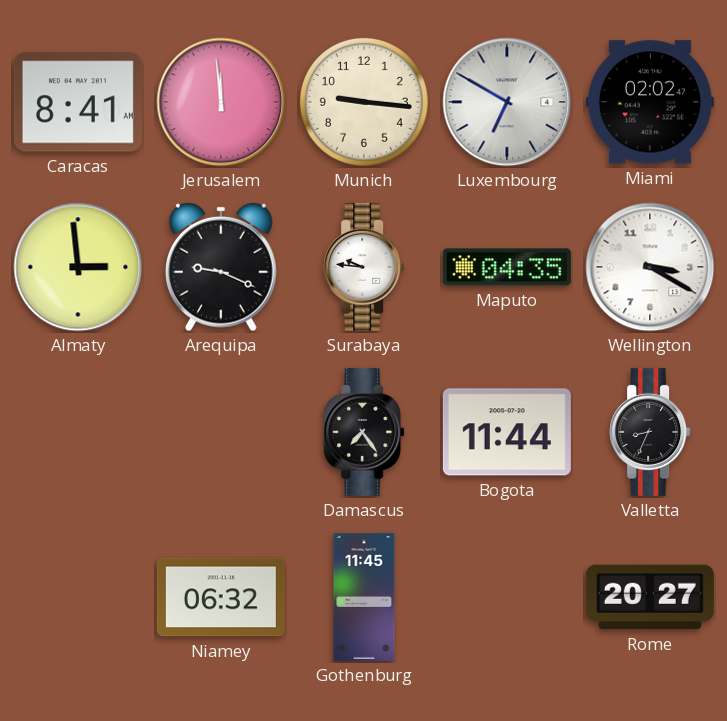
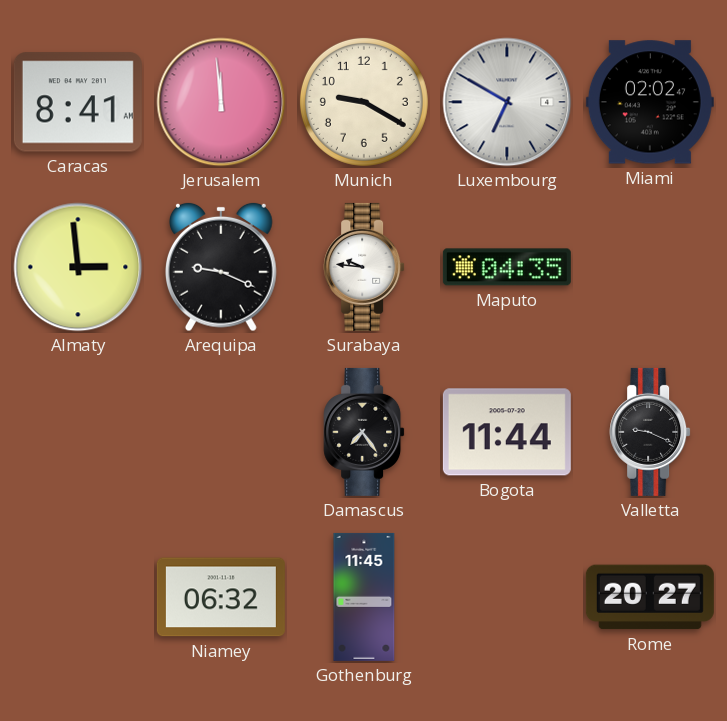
Munich: 9:16 -> 9:20 (364, 102)
Wellington: 3:20 -> none (650, 267)
Valletta: 8:34 -> 9:19 (650, 432)
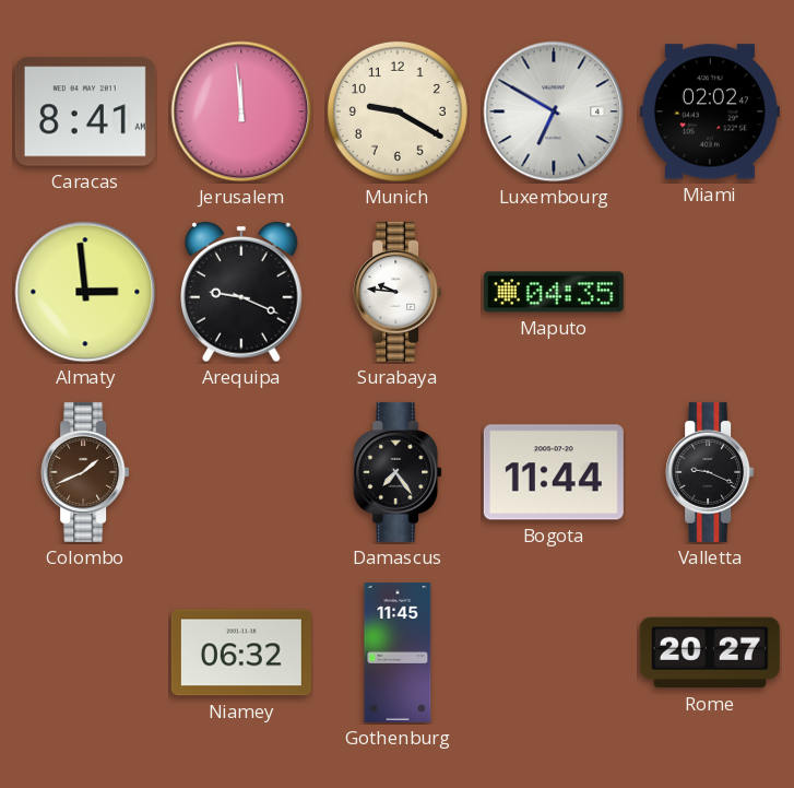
Colombo: none -> 1:41 (85, 472)
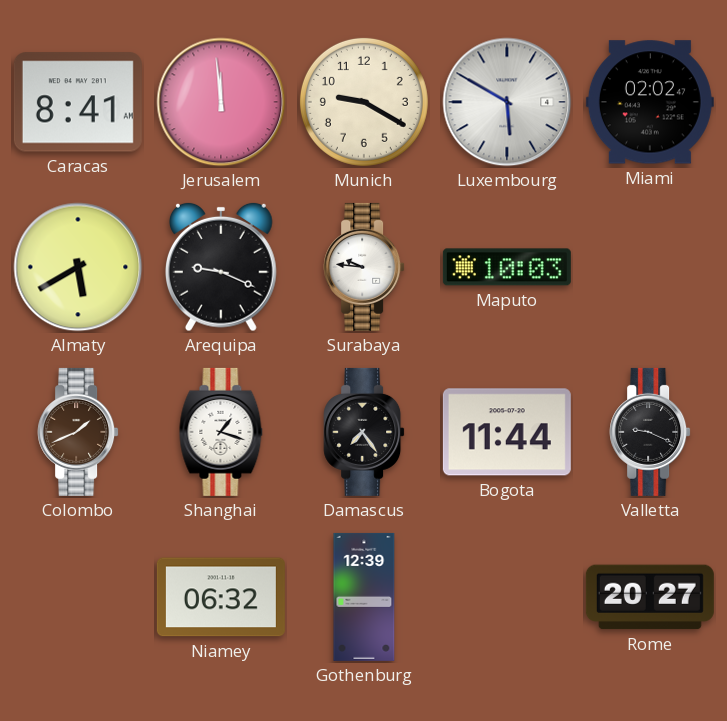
Luxembourg: 6:50 -> 5:50 (507, 102)
Almaty: 2:59 -> 5:40 (78, 267)
Maputo: 04:35 -> 10:03 (507, 267)
Shanghai: none -> 1:18 (221, 432)
Gothenburg: 11:45 -> 12:39 (364, 597)
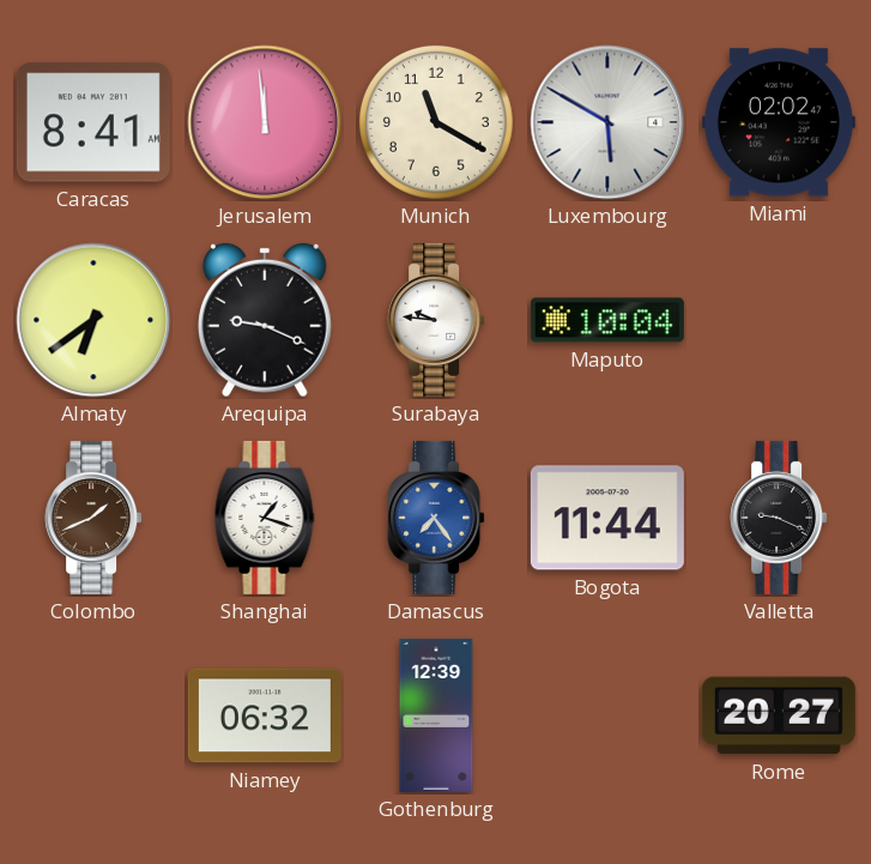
Munich: 9:20 -> 11:20 (436, 122)
Almaty: 5:40 -> 6:39 (93, 320)
Maputo: 10:03 -> 10:04 (607, 320)
Damascus dial: black -> blue (436, 518)
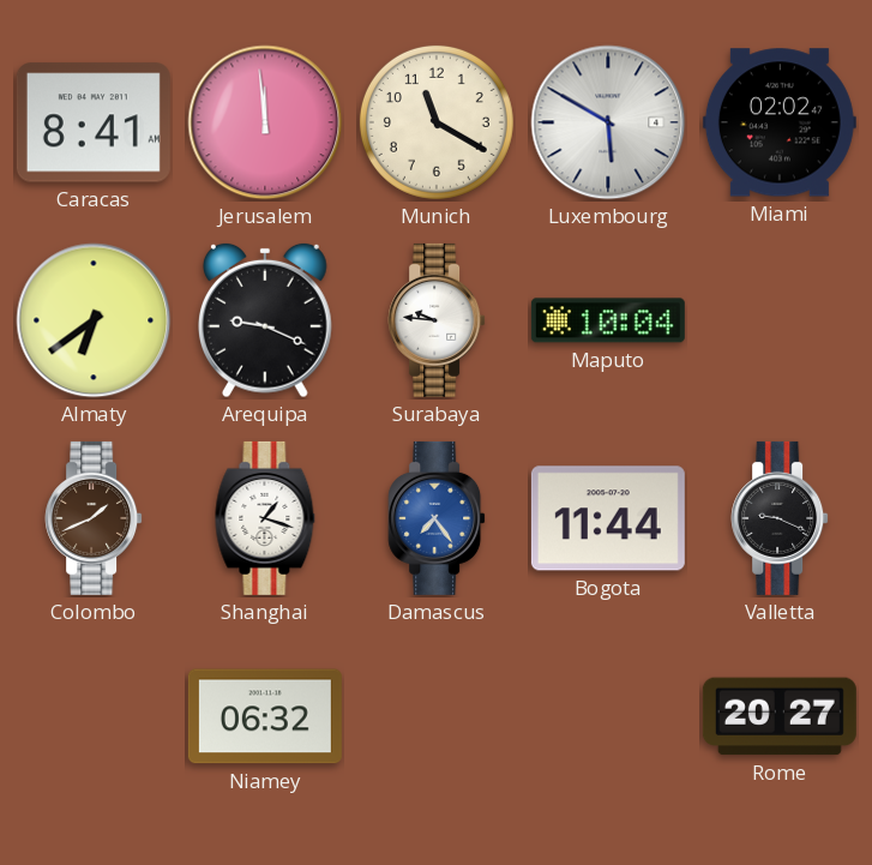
Gothenburg: 12:39 -> none (436, 715)
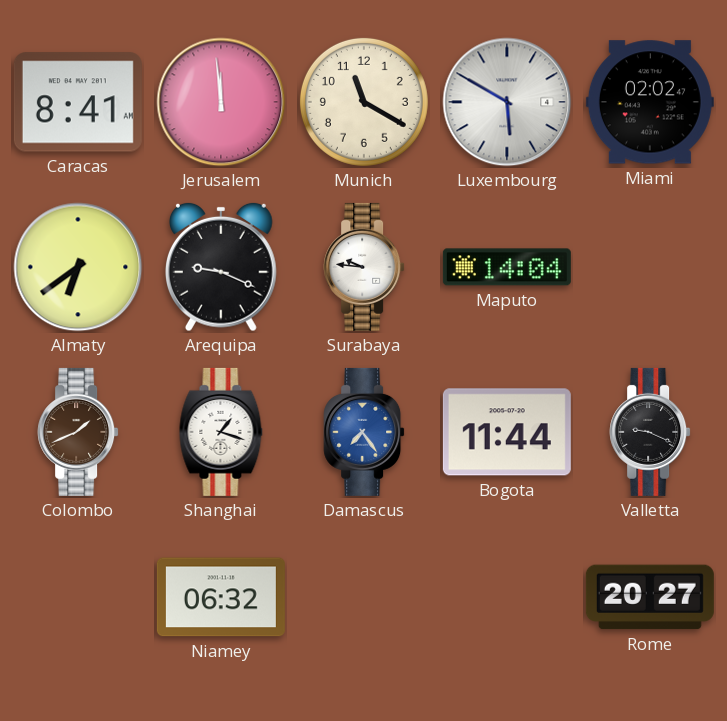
Maputo: 10:04 -> 14:04 (507, 267)
